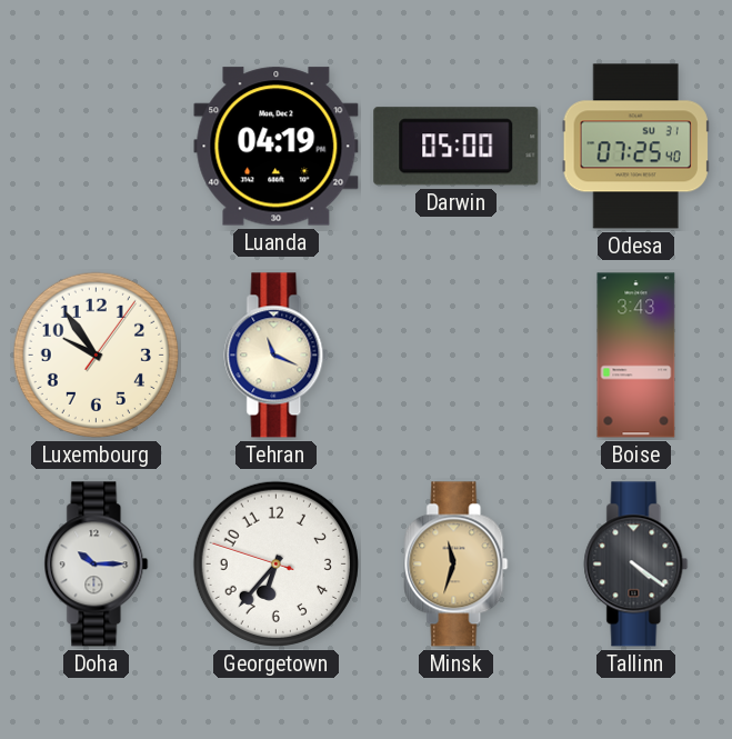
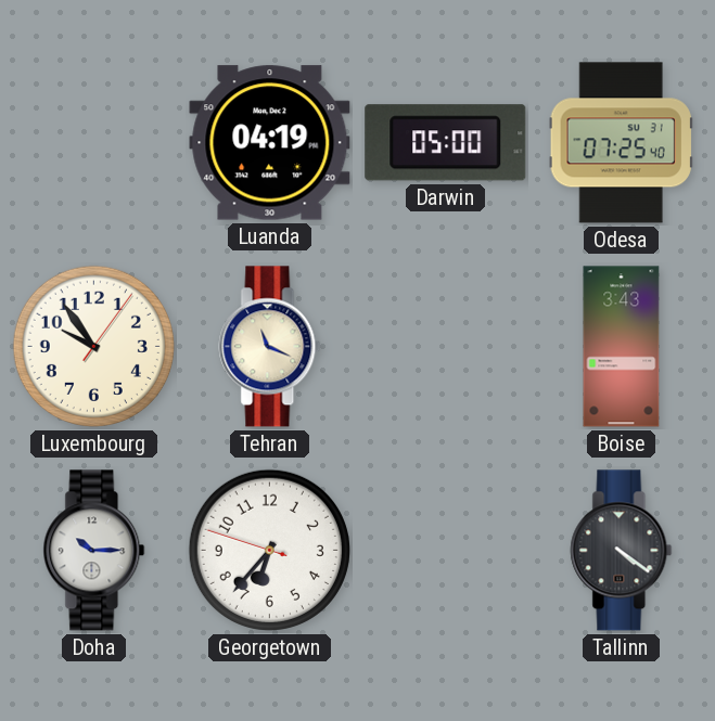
Minsk: 11:33 -> none (457, 565)
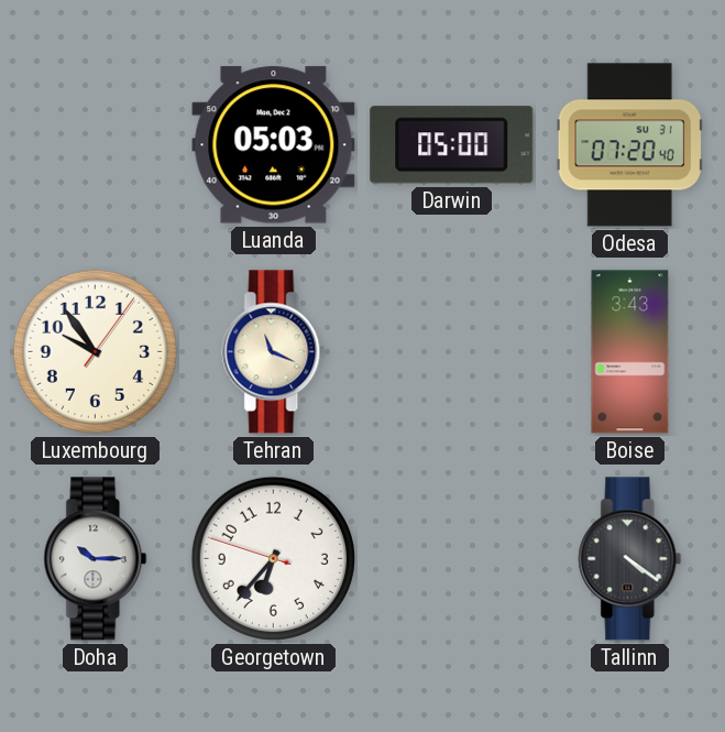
Luanda: 04:19 -> 05:03 (274, 145)
Odesa: 07:25 -> 07:20 (629, 145)
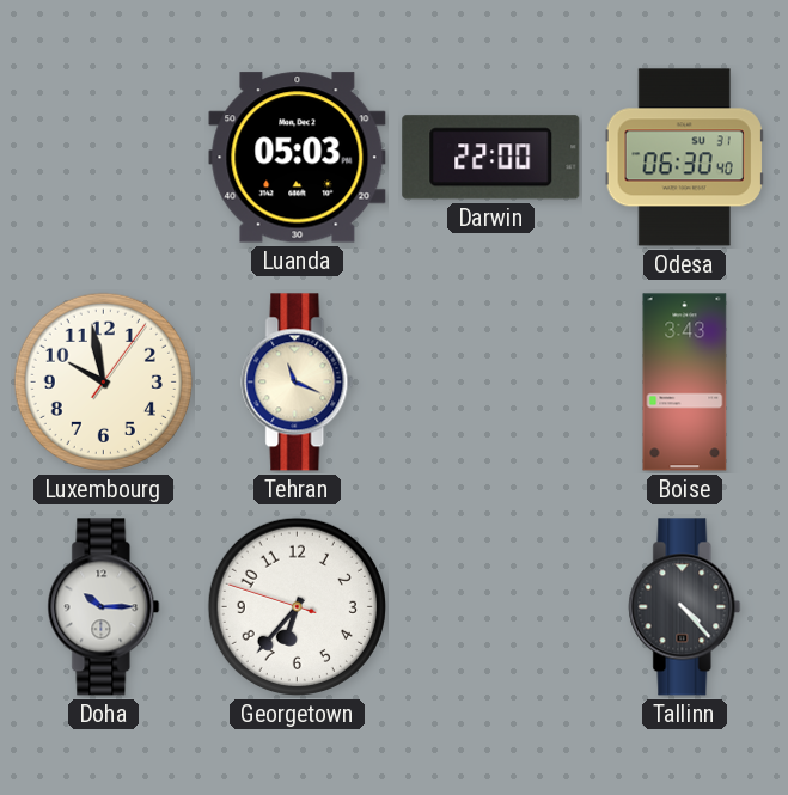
Darwin: 05:00 -> 22:00 (491, 158)
Odesa: 07:20 -> 06:30 (684, 158)
Luxembourg: 9:54 -> 9:58 (103, 381)
Tallinn: 4:21 -> 4:23 (685, 607)
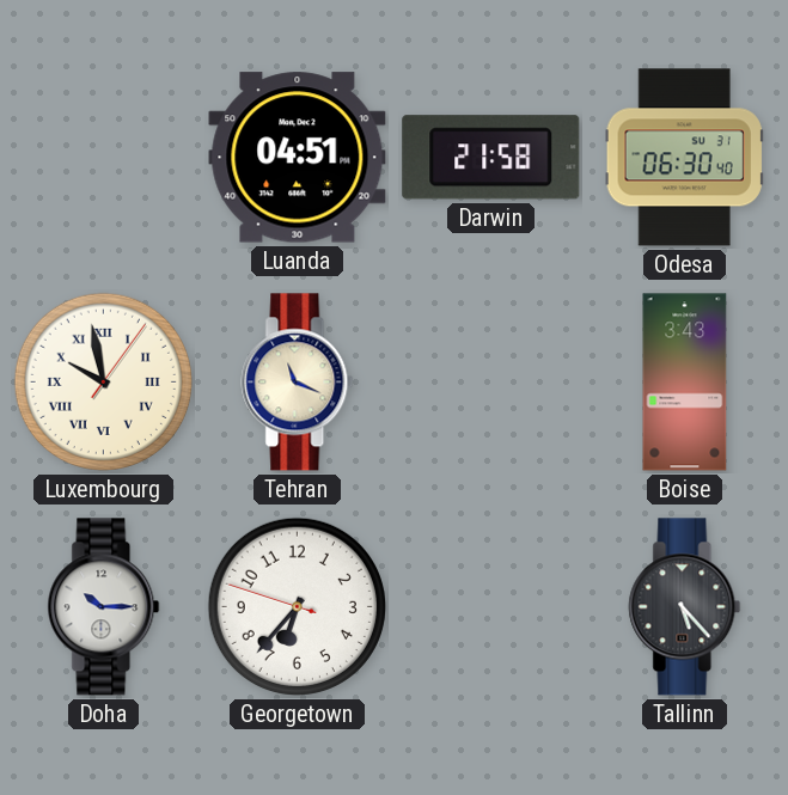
Luanda: 05:03 -> 04:51 (298, 158)
Darwin: 22:00 -> 21:58 (491, 158)
Luxembourg numerals: Arabic -> Roman (103, 381)
Tallinn: 4:23 -> 5:23 (685, 607)
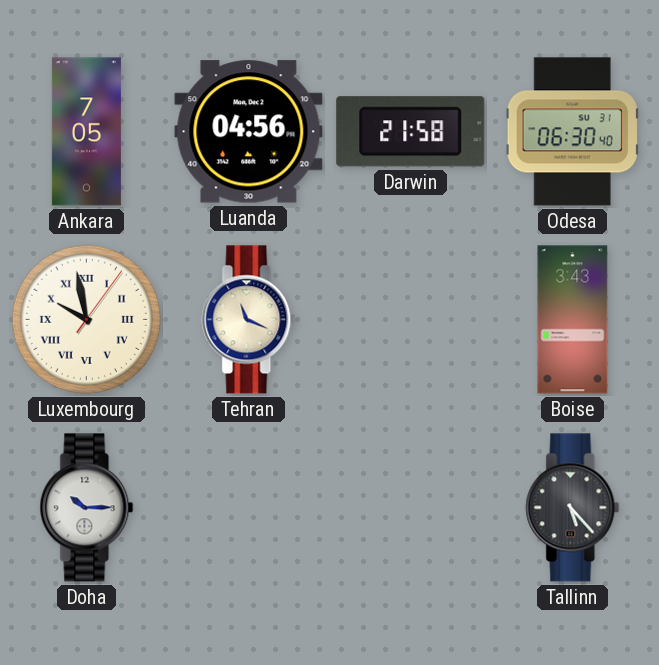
Ankara: none -> 7:05 (86, 132)
Luanda: 04:51 -> 04:56 (249, 132)
Georgetown: 6:36 -> none (297, 606)
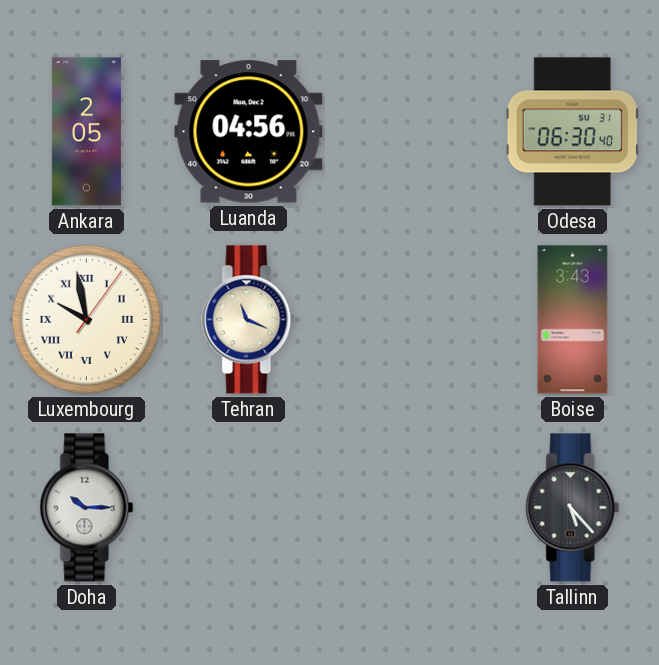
Ankara: 7:05 -> 2:05 (86, 132)
Darwin: 21:58 -> none (411, 132)
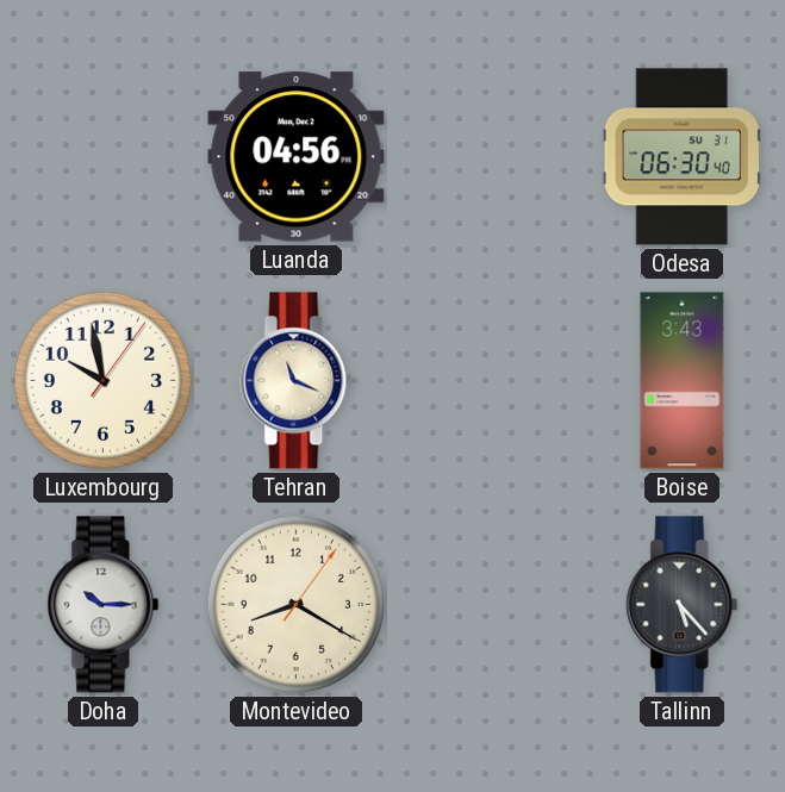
Ankara: 2:05 -> none (86, 132)
Luxembourg numerals: Roman -> Arabic (102, 380)
Montevideo: none -> 8:20 (295, 604)
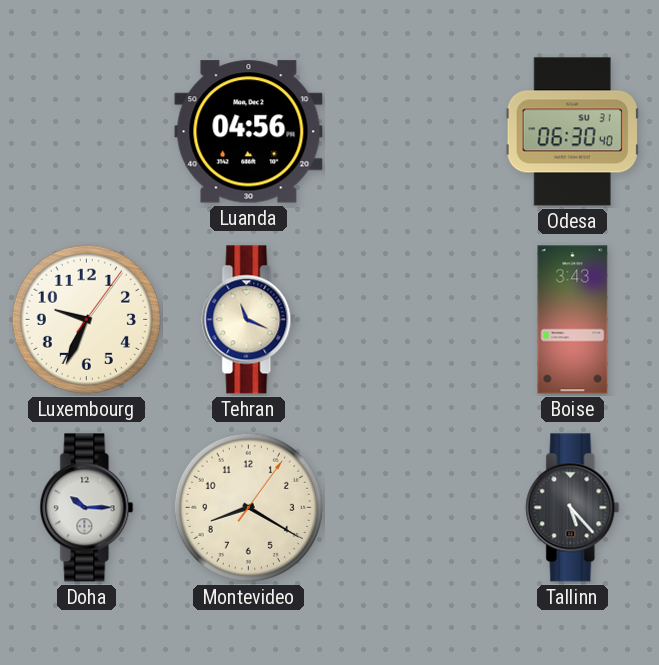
Luxembourg: 9:58 -> 9:34 (86, 319)
